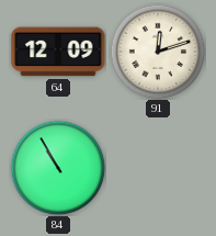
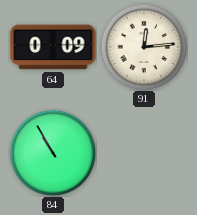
64: 12:09 -> 0:09 (53, 47)
91: 12:12 -> 12:14 (144, 47)
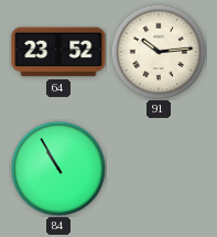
64: 0:09 -> 23:52 (58, 52)
91: 12:14 -> 10:14 (159, 52)
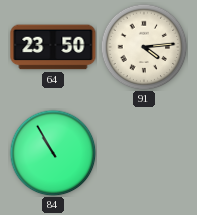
64: 23:52 -> 23:50 (53, 47)
91: 10:14 -> 4:14 (144, 47)
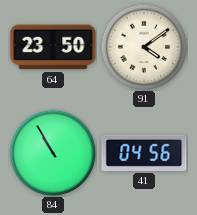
91: 4:14 -> 4:09 (144, 47)
41: none -> 04:56 (144, 153)
